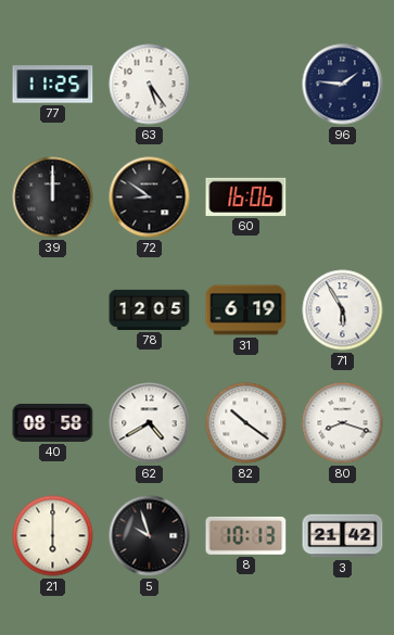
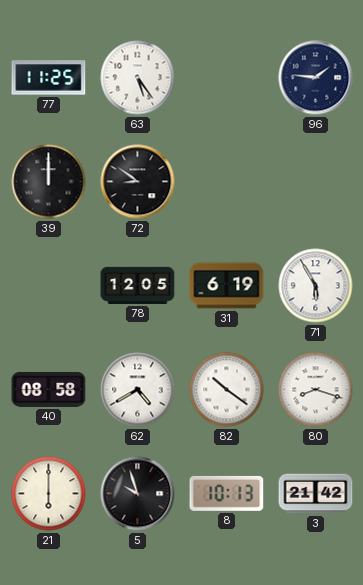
60: 16:06 -> none (246, 196)
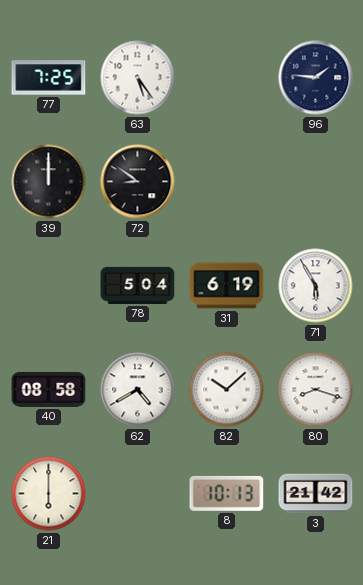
77: 11:25 -> 7:25 (49, 78)
78: 12:05 -> 5:04 (138, 285)
82: 10:21 -> 10:08 (227, 390)
5: 9:57 -> none (138, 494)
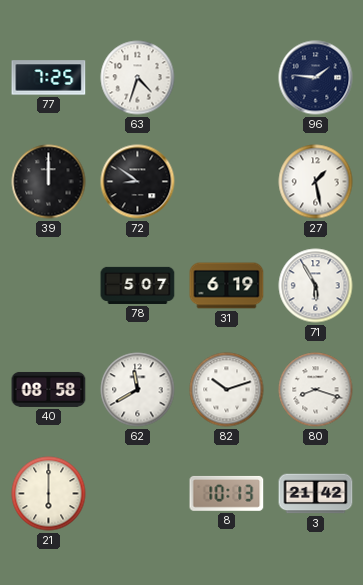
63: 5:24 -> 4:33 (138, 78)
27: none -> 1:28 (316, 182)
78: 5:04 -> 5:07 (138, 285)
62: 4:40 -> 11:40 (138, 390)
82: 10:08 -> 10:12 (227, 390)
